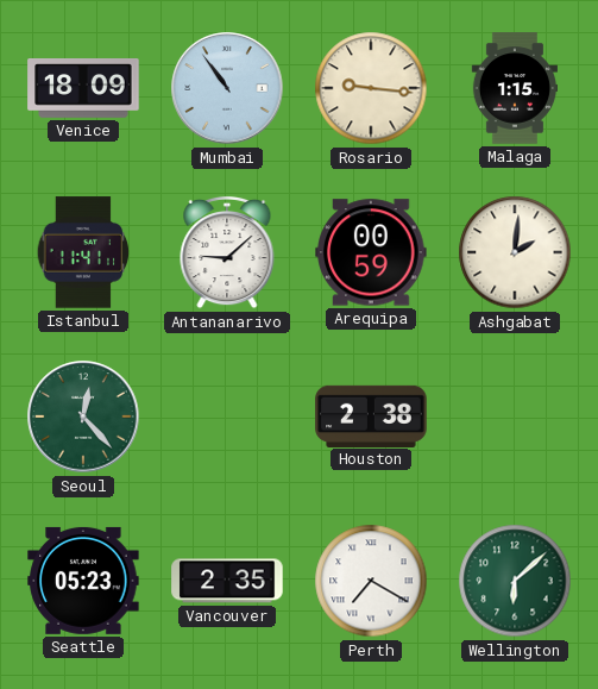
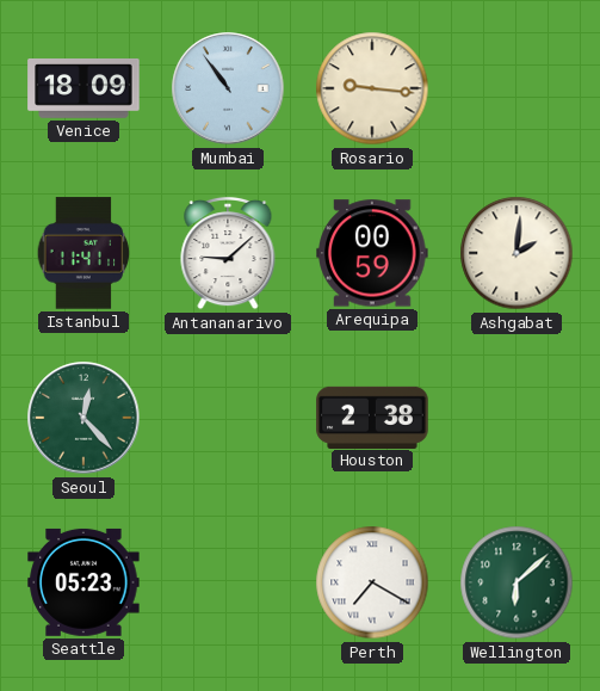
Malaga: 1:15 -> none (514, 88)
Vancouver: 2:35 -> none (227, 581)
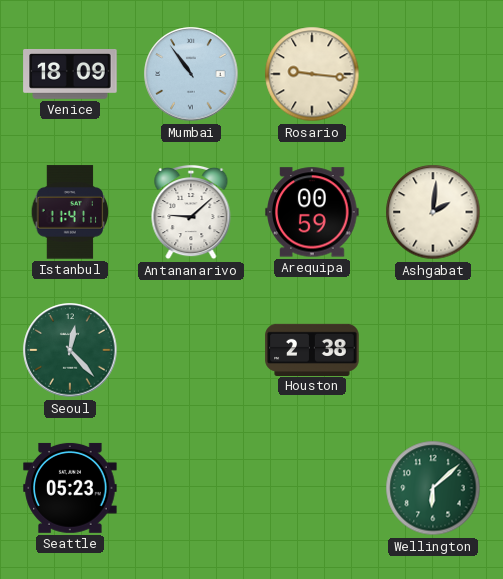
Perth: 7:20 -> none (372, 582)
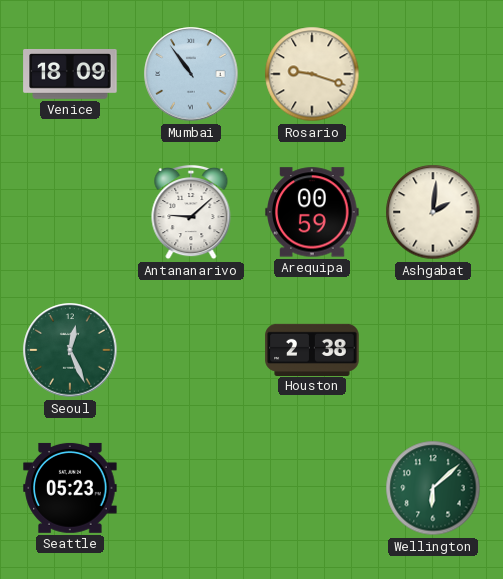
Rosario: 9:16 -> 9:18 (312, 74)
Istanbul: 11:41 -> none (70, 212)
Seoul: 12:23 -> 12:26 (70, 350)
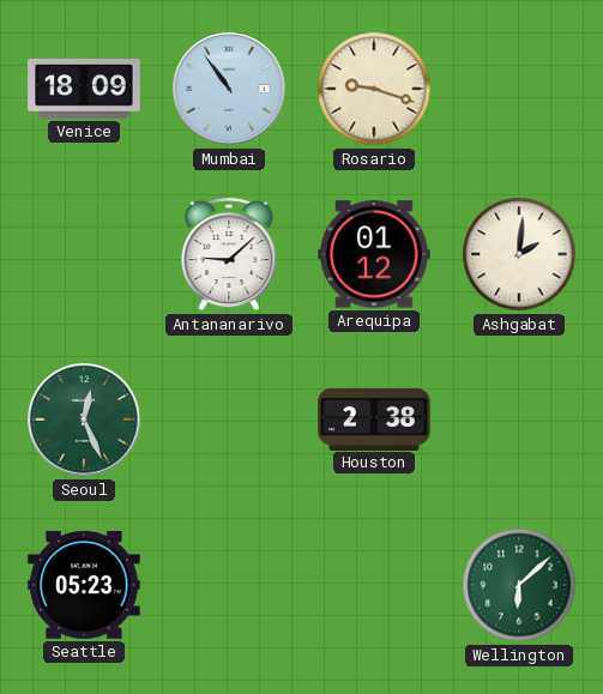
Arequipa: 00:59 -> 01:12 (374, 254)
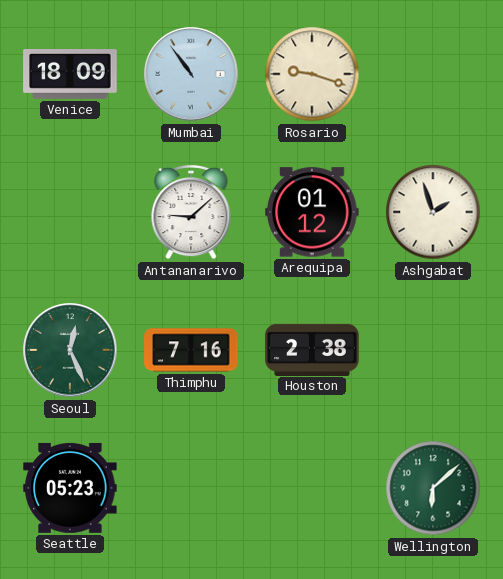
Ashgabat: 2:01 -> 1:57 (433, 212)
Thimphu: none -> 7:16 (191, 350)
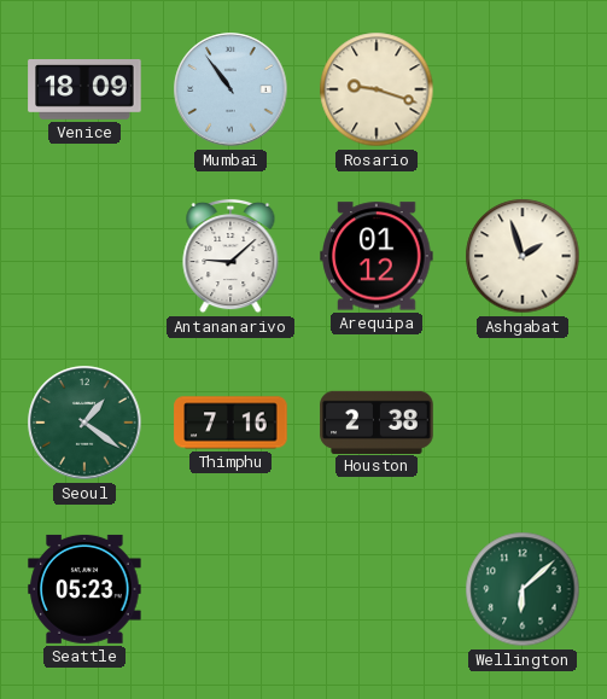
Seoul: 12:26 -> 1:21 (84, 423)
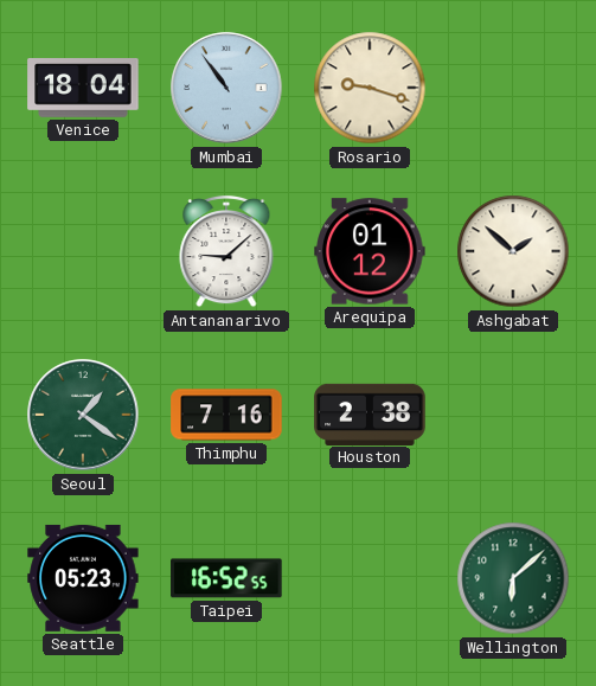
Venice: 18:09 -> 18:04 (83, 89)
Ashgabat: 1:57 -> 1:52 (513, 251)
Taipei: none -> 16:52 (226, 578)
